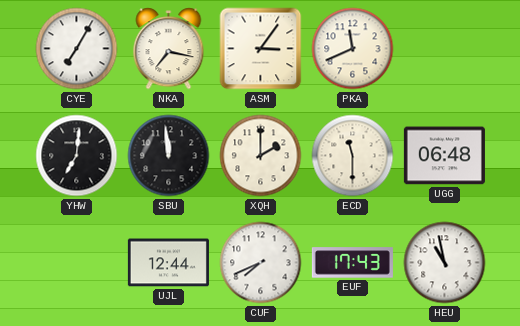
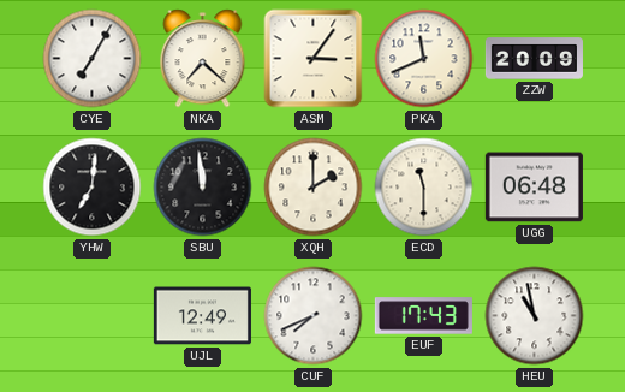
NKA: 7:17 -> 7:22 (203, 59)
ZZW: none -> 20:09 (534, 59)
UJL: 12:44 -> 12:49 (202, 316)
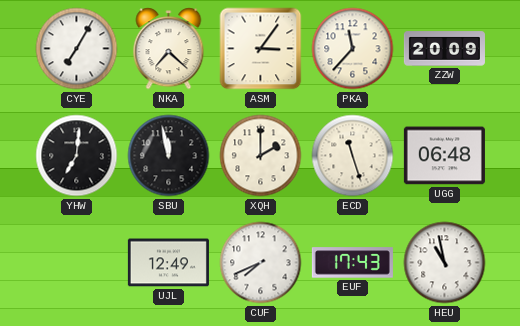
PKA: 11:41 -> 11:37 (353, 49)
SBU: 11:59 -> 11:58 (169, 156)
ECD: 11:30 -> 11:27 (353, 156)
